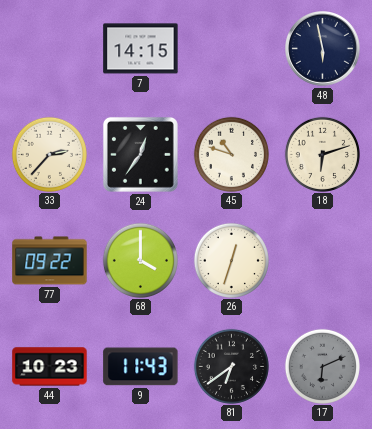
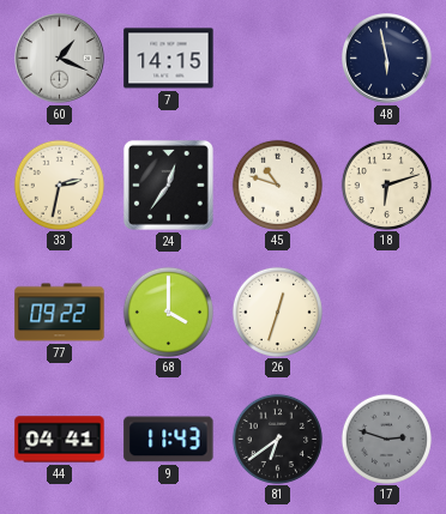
60: none -> 1:19 (60, 59)
33: 2:37 -> 2:32 (59, 185)
44: 10:23 -> 04:41 (60, 440)
17: 6:11 -> 2:48 (386, 439)
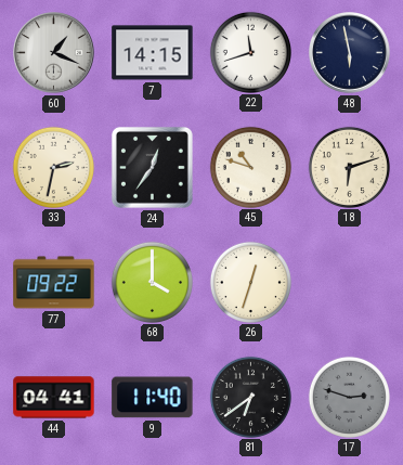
22: none -> 11:42 (250, 52)
9: 11:43 -> 11:40 (153, 398)
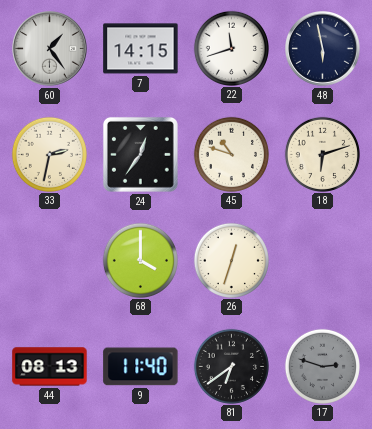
60: 1:19 -> 1:24 (50, 49)
77: 09:22 -> none (54, 283)
44: 04:41 -> 08:13 (50, 367)
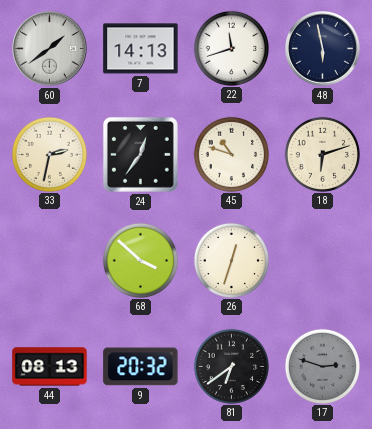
60: 1:24 -> 1:39 (50, 49)
7: 14:15 -> 14:13 (141, 49)
68: 4:00 -> 3:52 (140, 260)
9: 11:40 -> 20:32 (141, 367)
